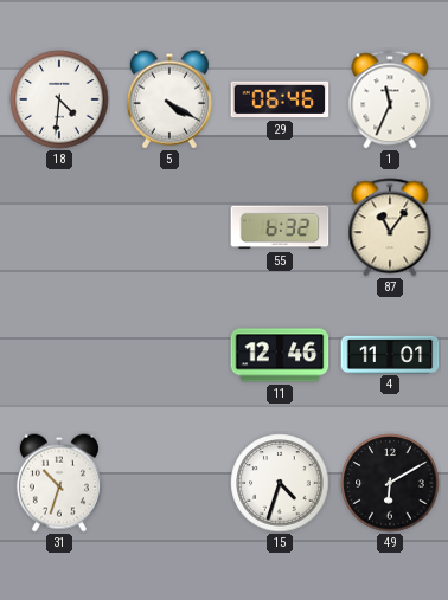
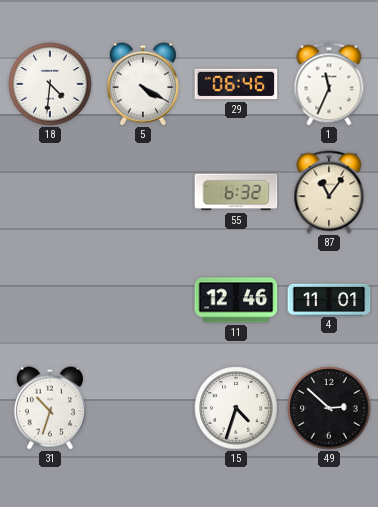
49: 6:10 -> 2:52 (329, 408)
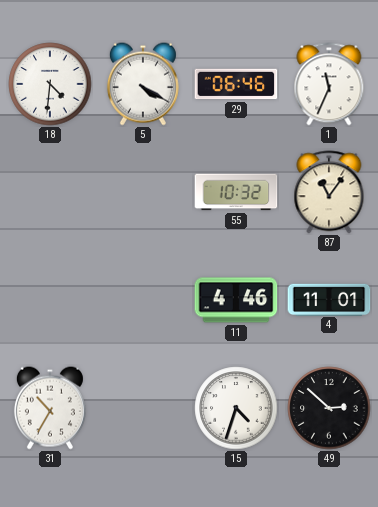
55: 6:32 -> 10:32 (236, 192)
11: 12:46 -> 4:46 (236, 300)
31: 10:33 -> 10:35 (50, 408)
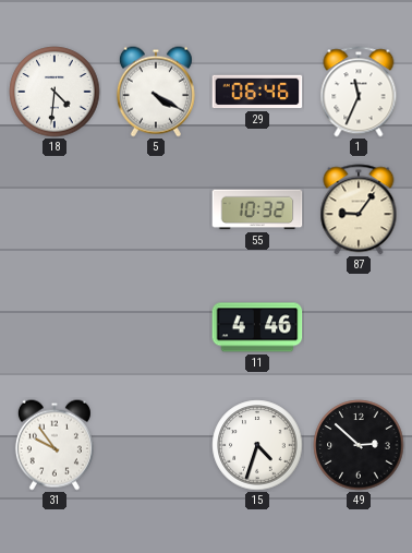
87: 11:06 -> 9:06 (359, 209)
4: 11:01 -> none (329, 299)
31: 10:35 -> 9:54 (54, 445)
